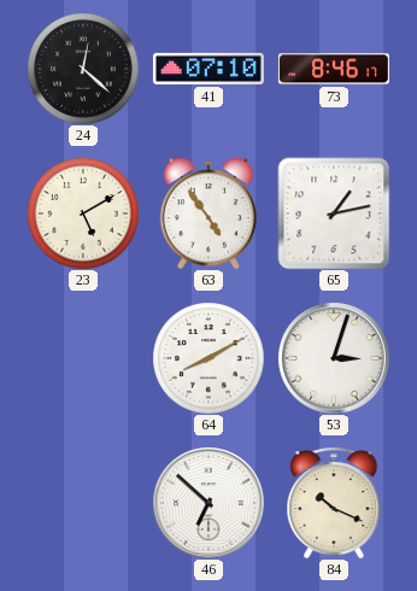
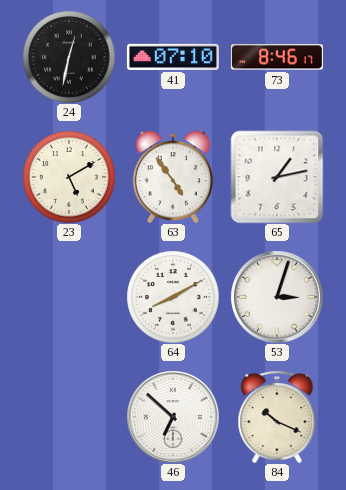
24: 12:22 -> 12:32 (69, 57)
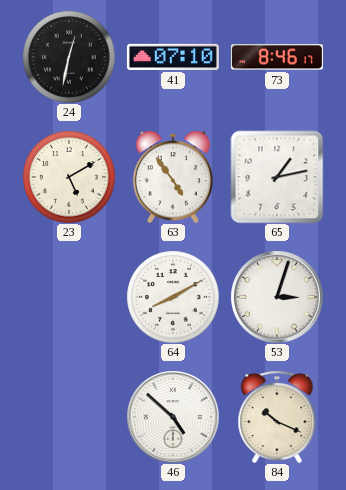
46: 6:52 -> 4:52 (173, 417)
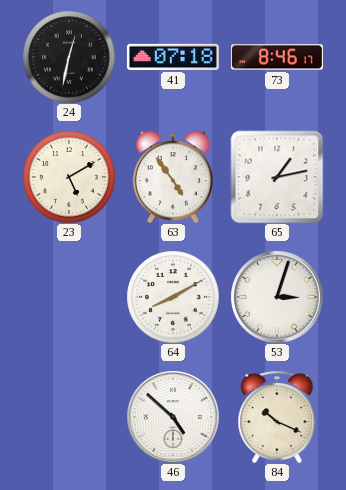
41: 07:10 -> 07:18 (173, 57)
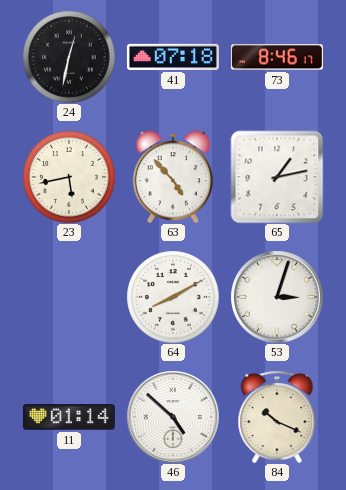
23: 5:10 -> 5:43 (69, 177)
63: 4:54 -> 4:53 (173, 177)
11: none -> 01:14 (69, 417)
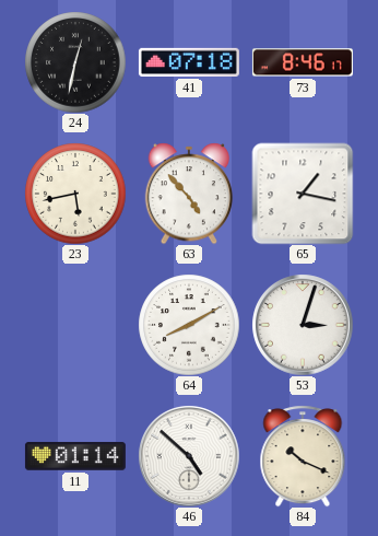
65: 1:13 -> 1:17 (303, 194)
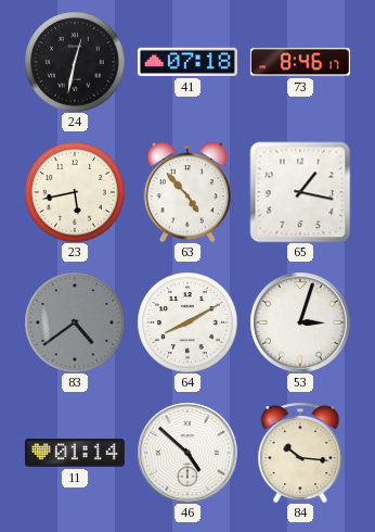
83: none -> 4:39 (75, 322)
84: 10:19 -> 10:16 (300, 453)
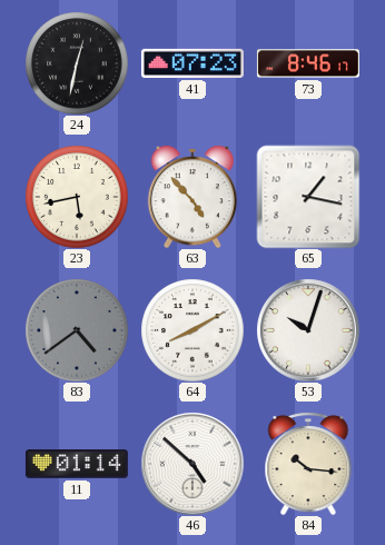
41: 07:18 -> 07:23 (192, 63)
53: 3:03 -> 10:03 (308, 330)
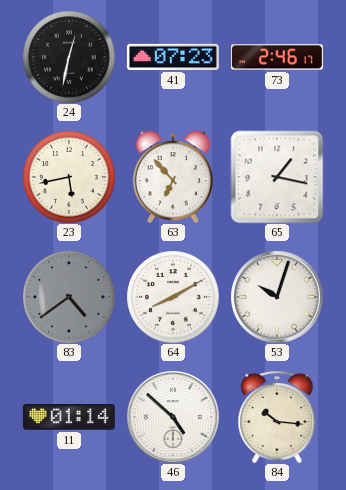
73: 8:46 -> 2:46 (277, 57)
63: 4:53 -> 6:53 (173, 177)
